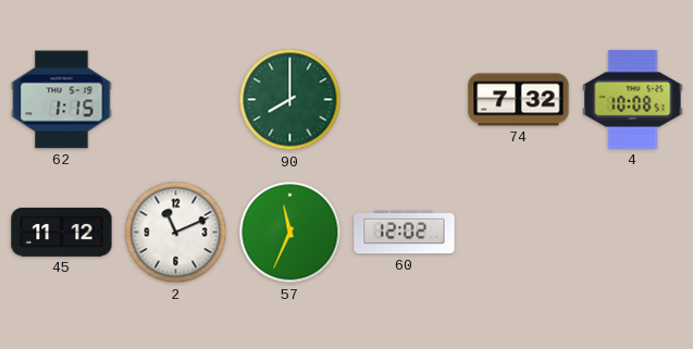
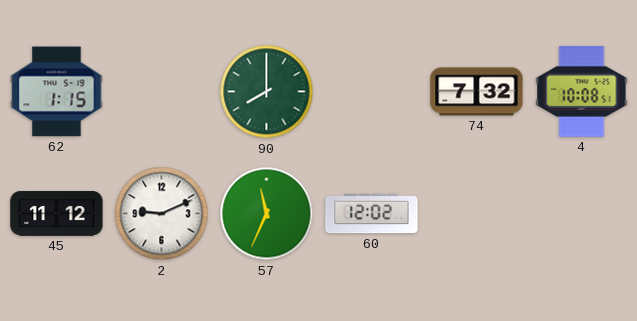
2: 11:11 -> 9:11 (162, 214)
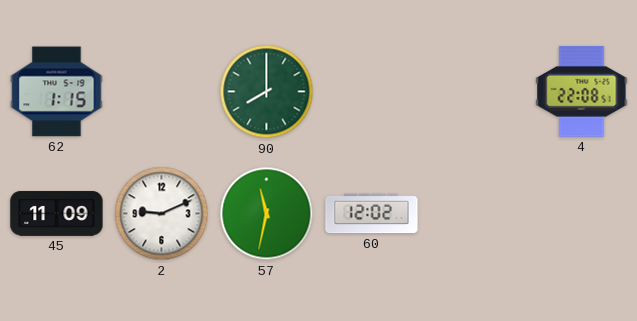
74: 7:32 -> none (477, 92)
4: 10:08 -> 22:08 (582, 91)
45: 11:12 -> 11:09 (57, 214)
57: 11:34 -> 11:32 (267, 214)
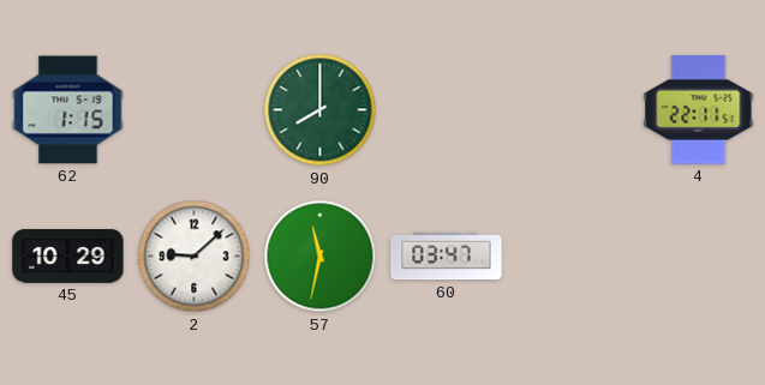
4: 22:08 -> 22:11 (699, 109)
45: 11:09 -> 10:29 (68, 257)
2: 9:11 -> 9:08 (195, 257)
60: 12:02 -> 03:47 (447, 257)
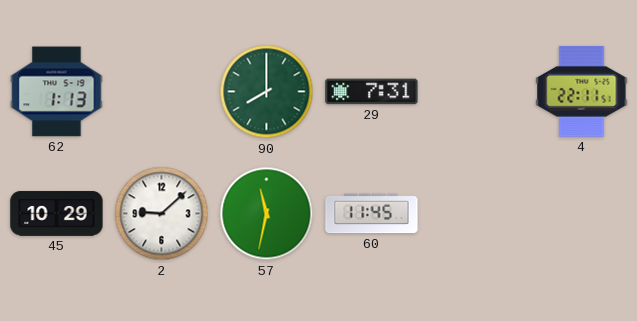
62: 1:15 -> 1:13 (57, 92)
29: none -> 7:31 (372, 92)
60: 03:47 -> 11:45 (372, 214)
